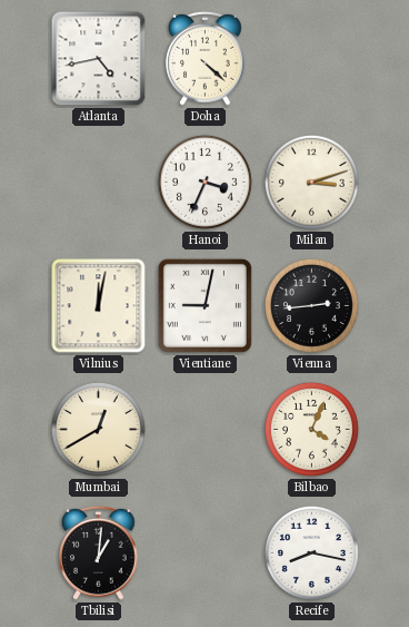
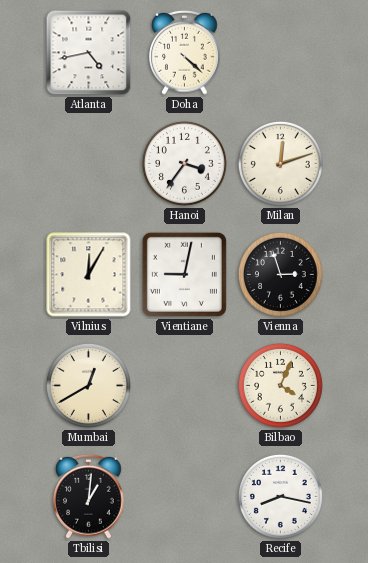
Hanoi: 3:34 -> 3:36 (184, 163)
Milan: 3:12 -> 12:12 (280, 163)
Vilnius: 12:02 -> 12:05 (89, 275)
Vienna: 2:44 -> 2:57 (280, 274)
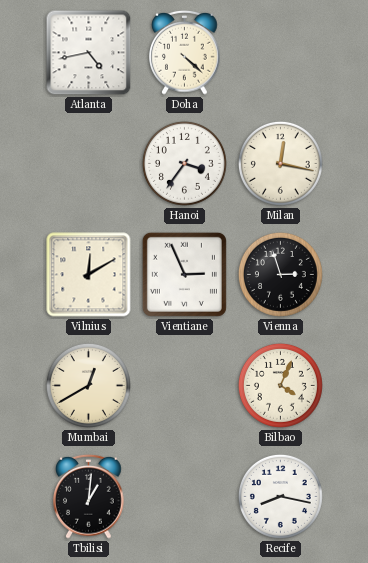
Milan: 12:12 -> 12:17 (280, 163)
Vilnius: 12:05 -> 12:10 (89, 275)
Vientiane: 9:02 -> 2:56 (184, 274)
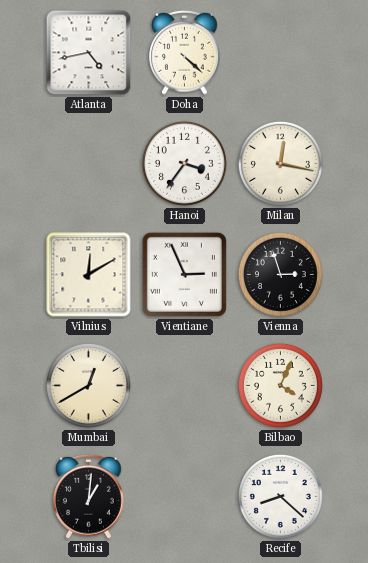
Recife: 8:17 -> 8:22 (280, 496)
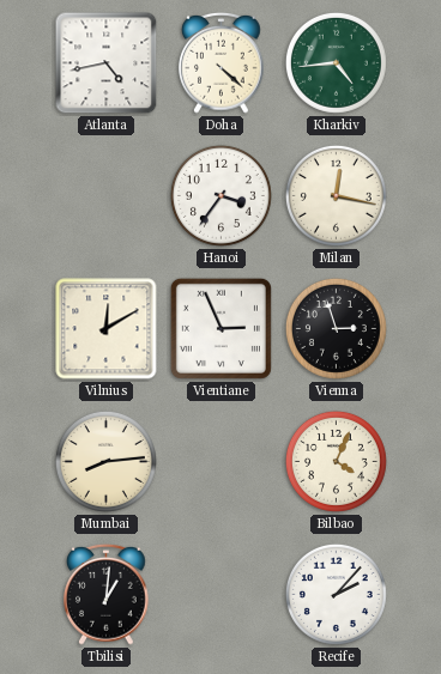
Kharkiv: none -> 4:44 (336, 62)
Mumbai: 12:40 -> 8:14 (105, 461)
Recife: 8:22 -> 2:07 (336, 594)
